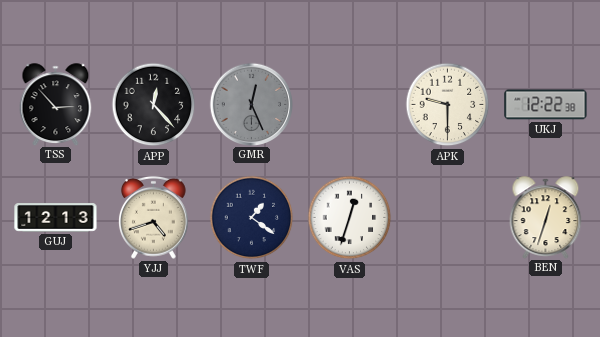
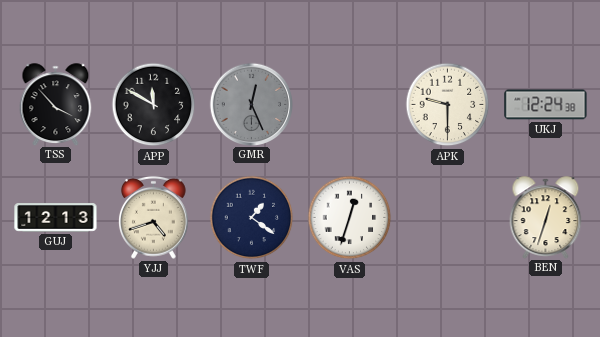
TSS: 2:53 -> 3:53 (56, 104)
APP: 12:23 -> 11:50 (154, 105)
UKJ: 12:22 -> 12:24 (546, 105)
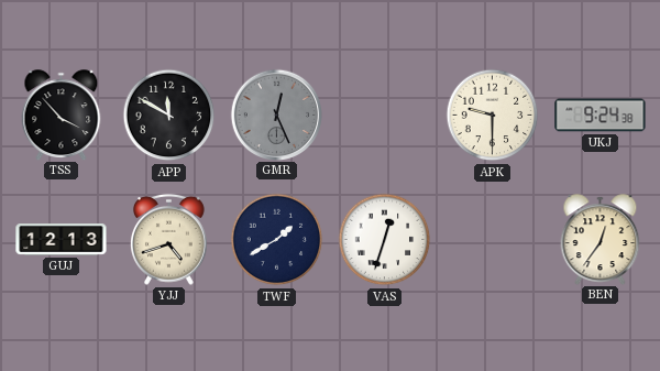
UKJ: 12:24 -> 9:24 (601, 116)
TWF: 1:21 -> 1:40 (277, 240)
BEN: 12:33 -> 12:36 (601, 239)
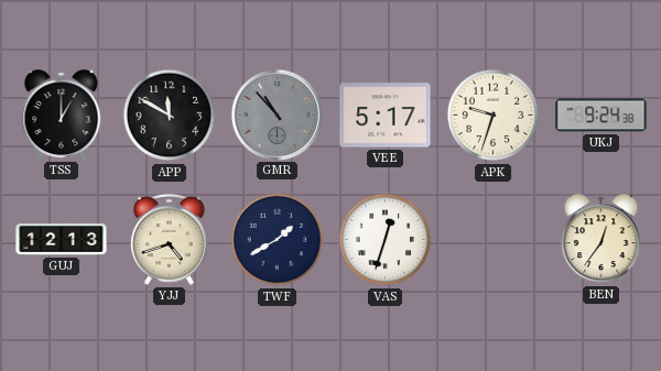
TSS: 3:53 -> 1:00 (62, 114)
GMR: 12:26 -> 10:53 (277, 114)
VEE: none -> 5:17 (386, 116)
APK: 9:30 -> 9:33 (494, 116)
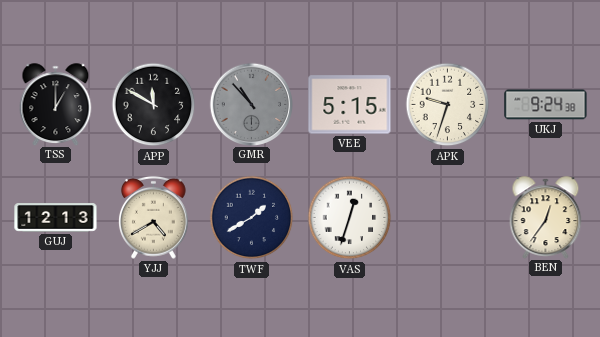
VEE: 5:17 -> 5:15 (350, 105)
YJJ: 4:42 -> 4:40 (154, 217)
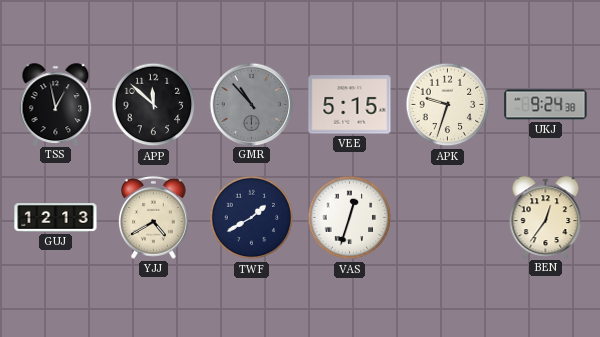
TSS: 1:00 -> 12:58 (56, 104)
APP: 11:50 -> 11:52 (154, 105)
